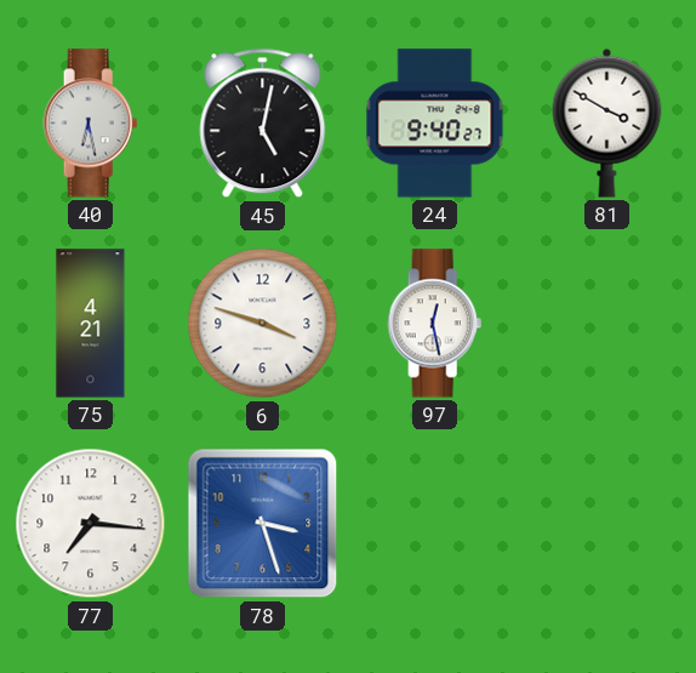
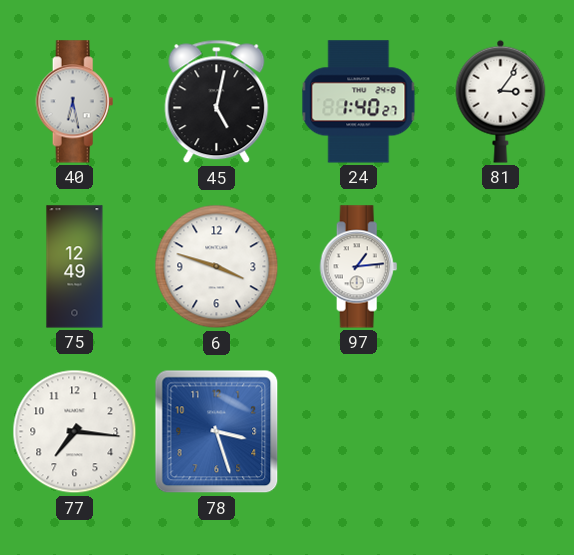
24: 9:40 -> 1:40 (359, 102)
81: 3:50 -> 3:06 (501, 101)
75: 4:21 -> 12:49 (75, 267)
97: 12:28 -> 1:14 (359, 267)
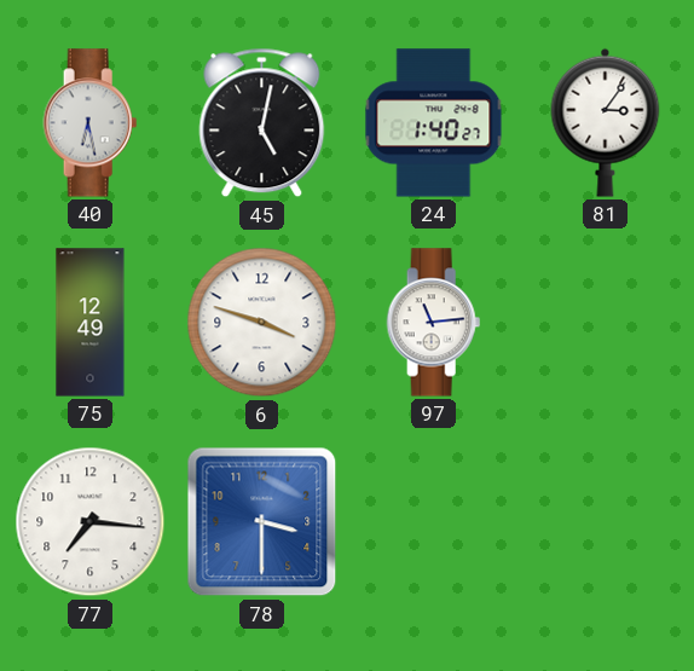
97: 1:14 -> 11:14 (434, 323)
78: 3:27 -> 3:30 (262, 522)
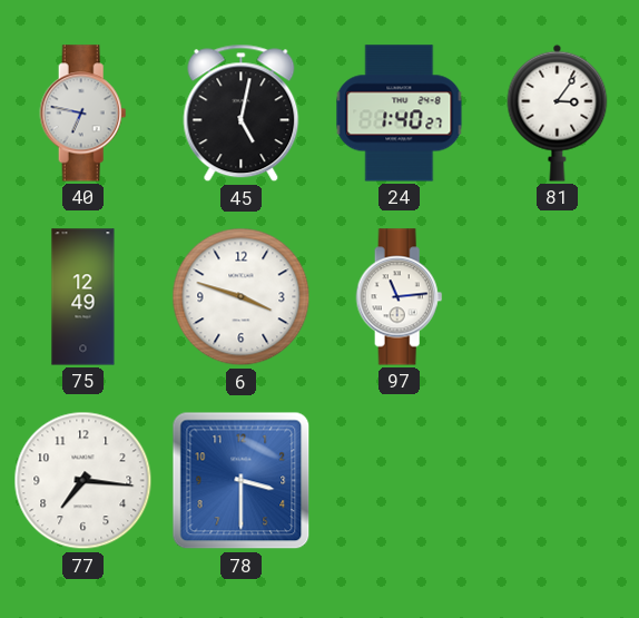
40: 6:28 -> 6:47 (83, 114)
